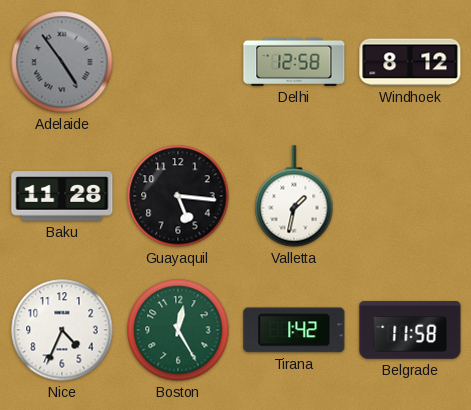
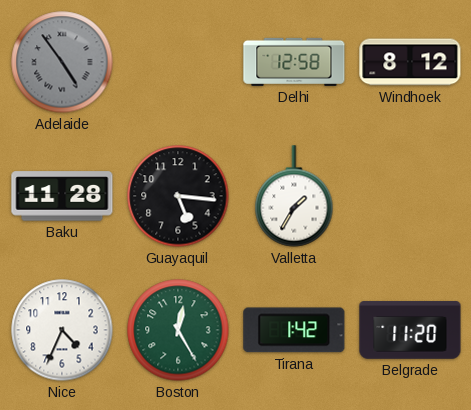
Valletta: 1:32 -> 1:35 (294, 196)
Belgrade: 11:58 -> 11:20 (410, 330)
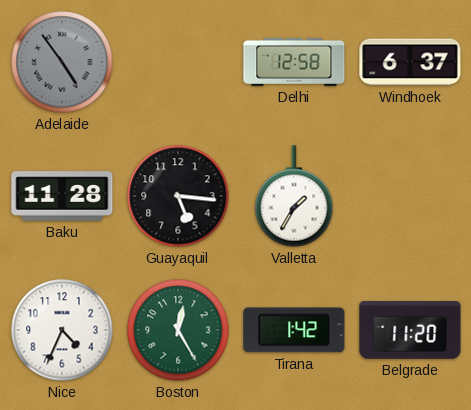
Windhoek: 8:12 -> 6:37 (410, 62)
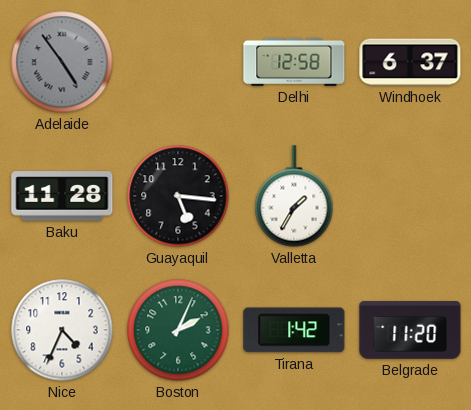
Boston: 12:25 -> 2:04 (178, 330)
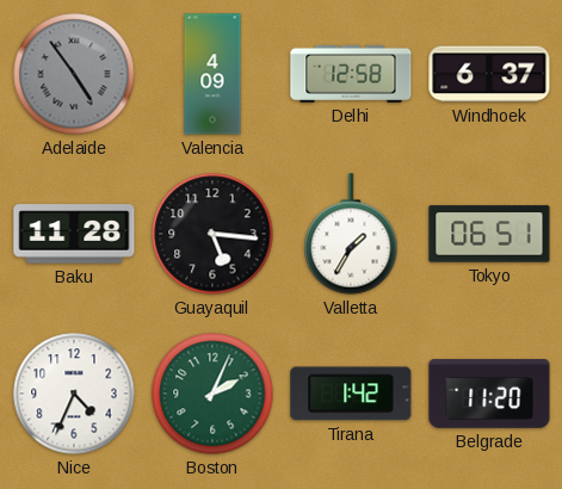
Valencia: none -> 4:09 (212, 74)
Tokyo: none -> 06:51 (489, 234)
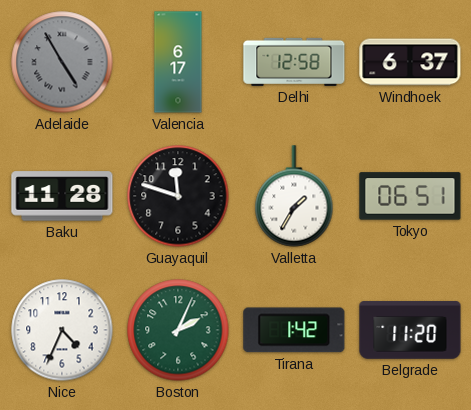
Adelaide: 4:54 -> 4:55 (62, 62)
Valencia: 4:09 -> 6:17 (178, 62)
Guayaquil: 5:16 -> 11:48 (178, 196)
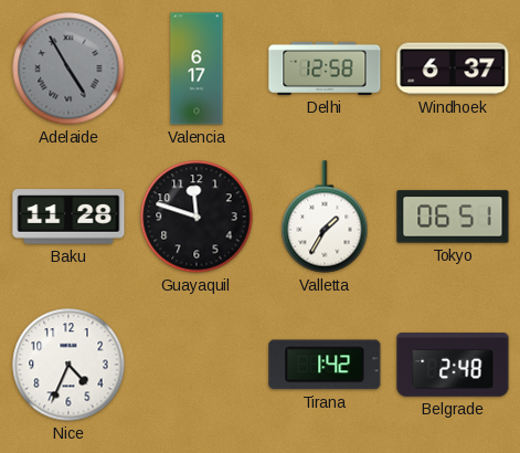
Boston: 2:04 -> none (178, 330)
Belgrade: 11:20 -> 2:48 (453, 365)
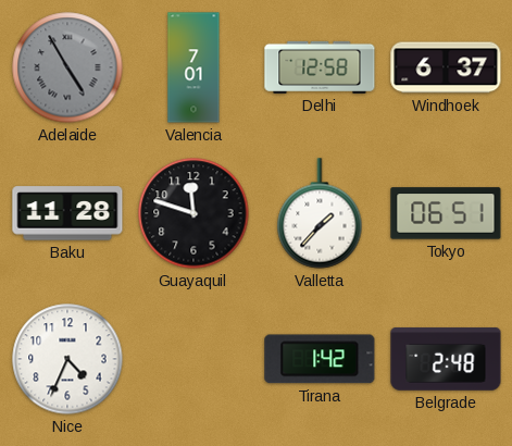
Valencia: 6:17 -> 7:01 (193, 67)
Valletta: 1:35 -> 1:37 (320, 213)
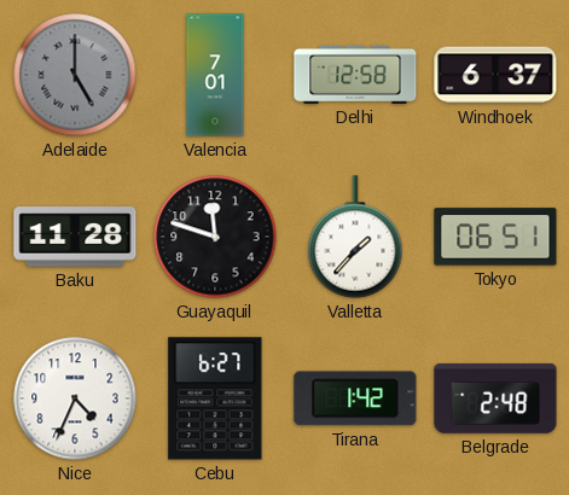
Adelaide: 4:55 -> 5:00 (75, 75)
Cebu: none -> 6:27 (215, 398)
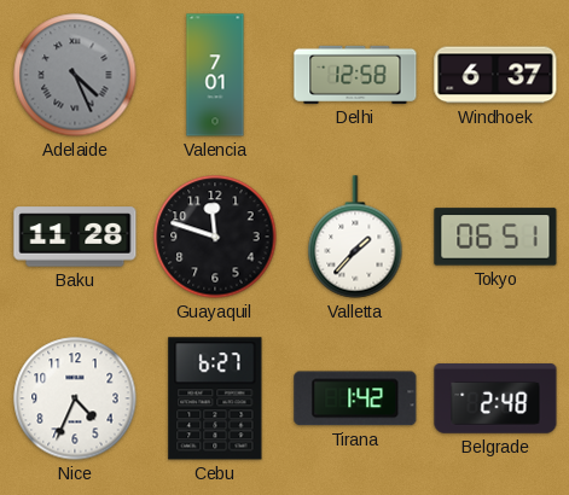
Adelaide: 5:00 -> 4:26 (75, 75)
